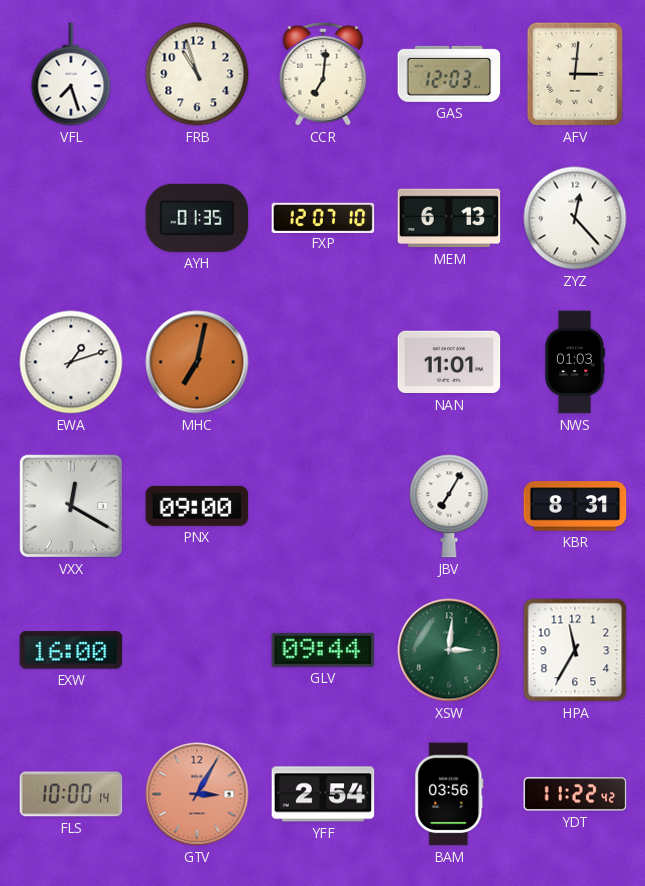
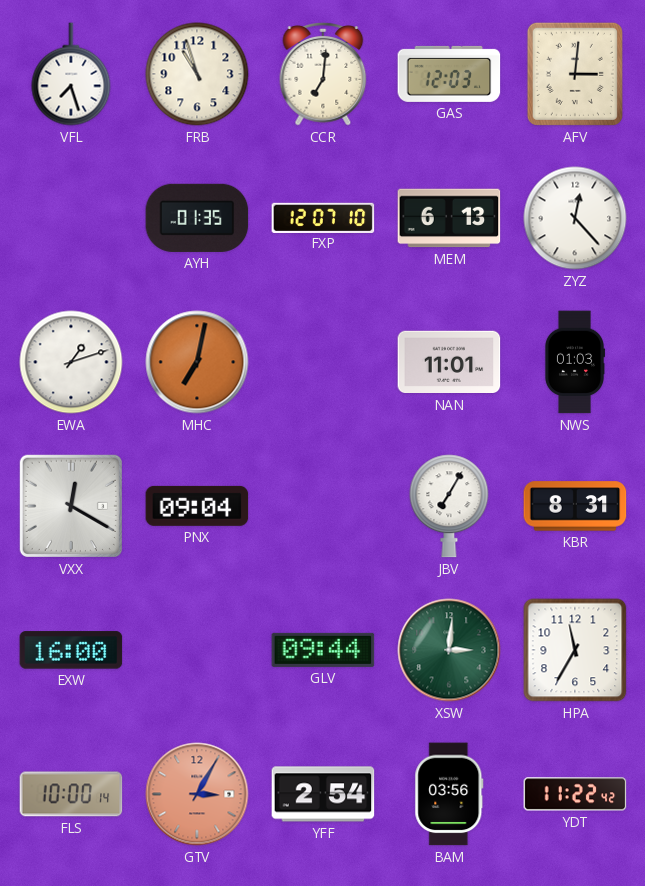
PNX: 09:00 -> 09:04 (197, 506)
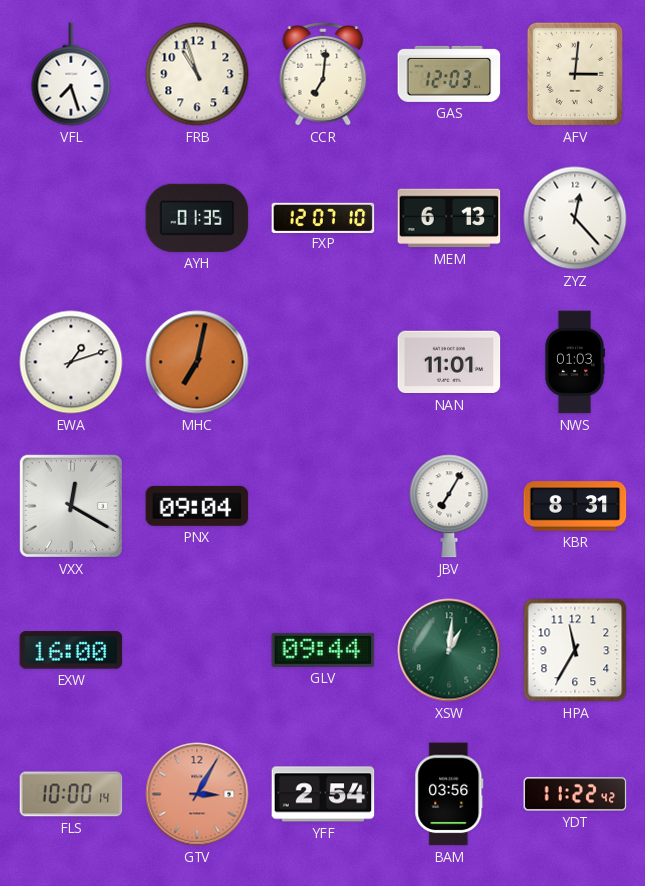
XSW: 3:01 -> 1:01 (449, 650)
